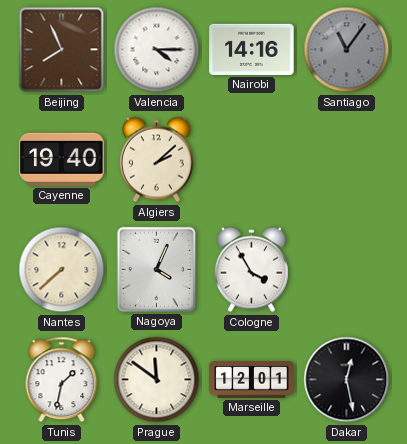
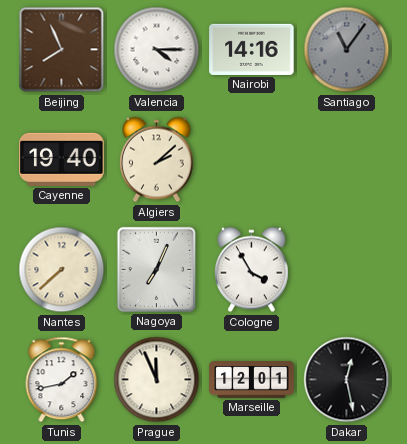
Nagoya: 4:04 -> 7:04 (156, 269)
Tunis: 1:32 -> 1:43 (62, 380)
Prague: 11:51 -> 11:56 (157, 380)
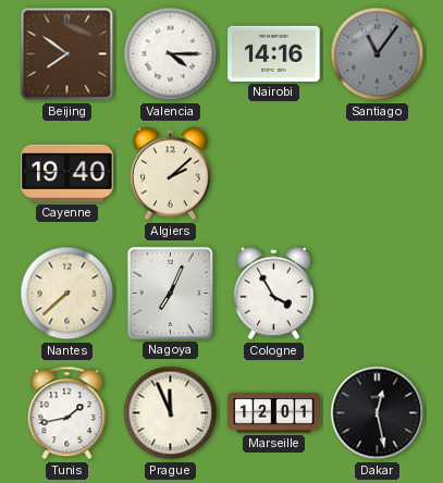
Beijing: 7:56 -> 7:51 (67, 54)
